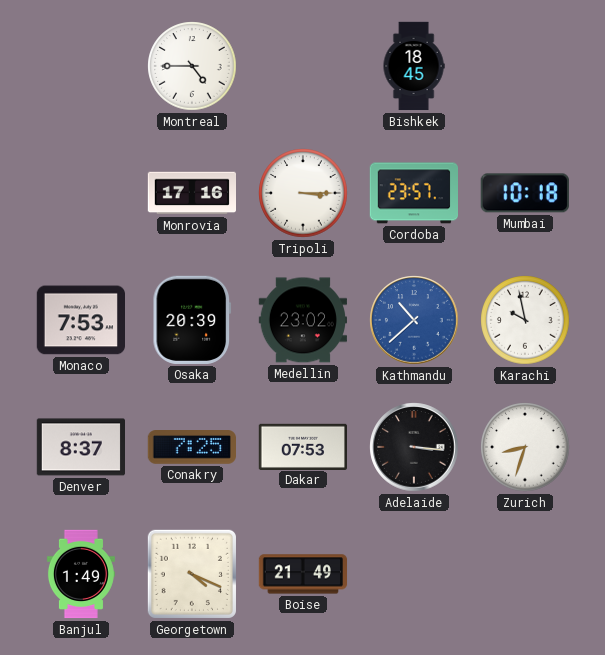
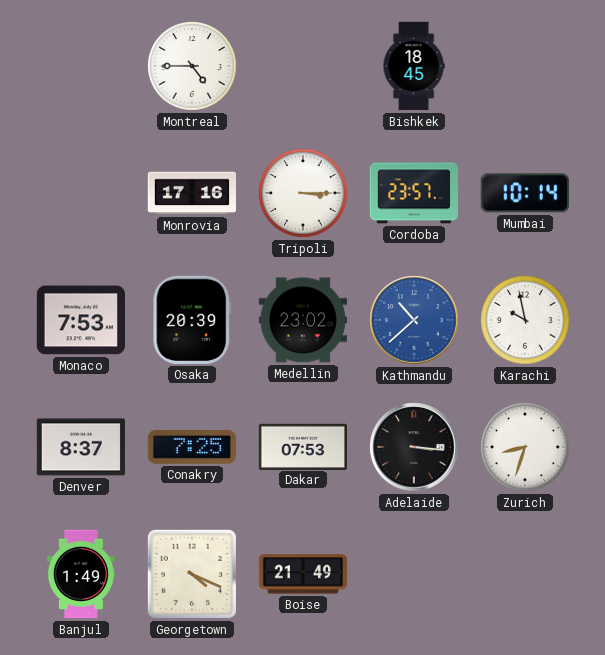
Mumbai: 10:18 -> 10:14 (525, 193)
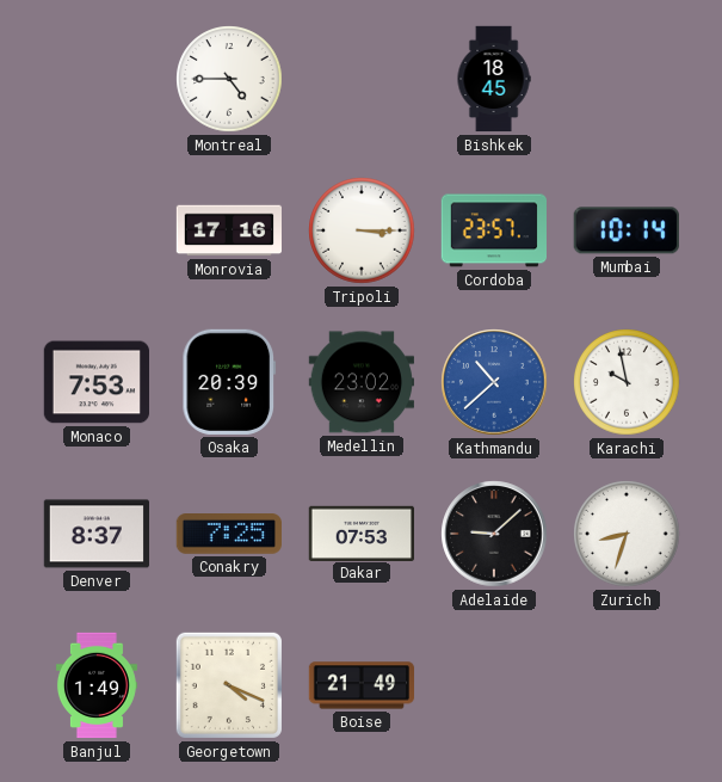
Adelaide: 3:16 -> 9:08 (494, 534)
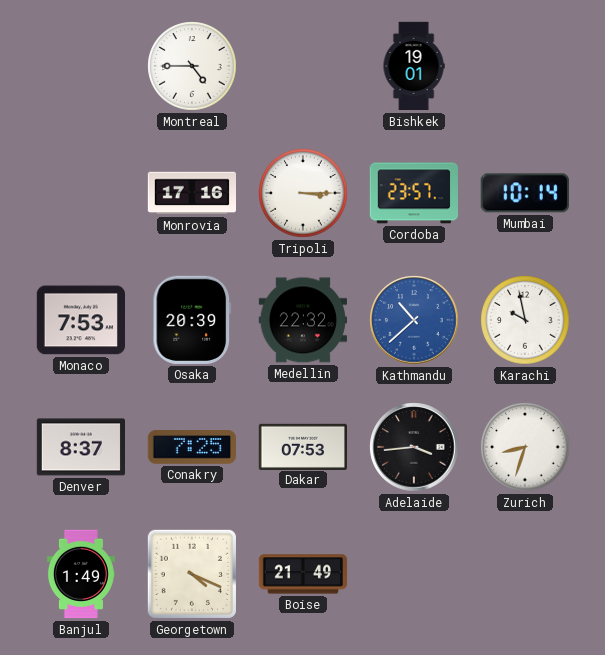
Bishkek: 18:45 -> 19:01 (414, 66)
Medellin: 23:02 -> 22:32 (302, 320)
Adelaide: 9:08 -> 3:44 (414, 447)
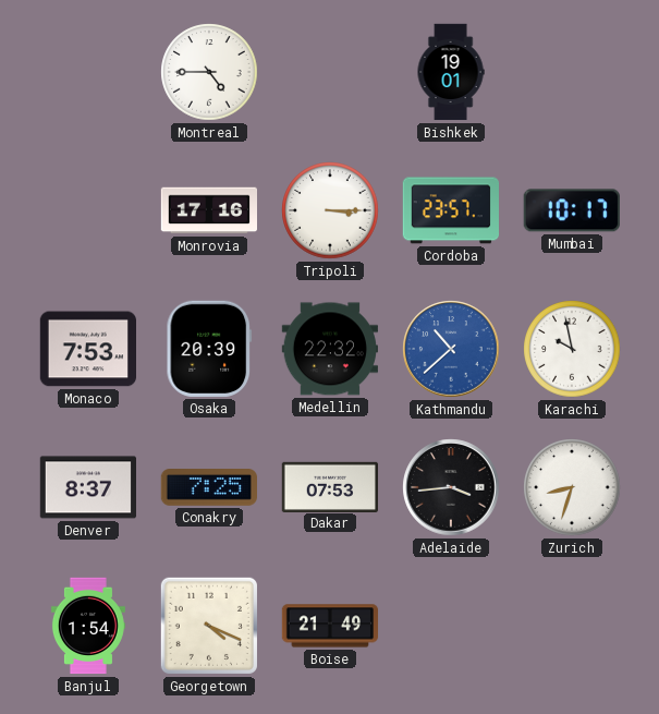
Mumbai: 10:14 -> 10:17 (572, 210)
Banjul: 1:49 -> 1:54 (88, 626)
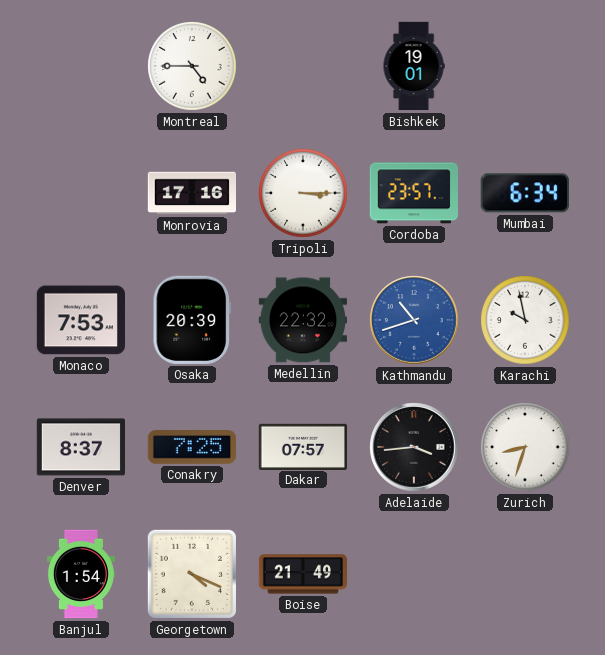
Mumbai: 10:17 -> 6:34 (525, 193)
Kathmandu: 10:38 -> 10:42 (414, 320)
Dakar: 07:53 -> 07:57 (302, 446)
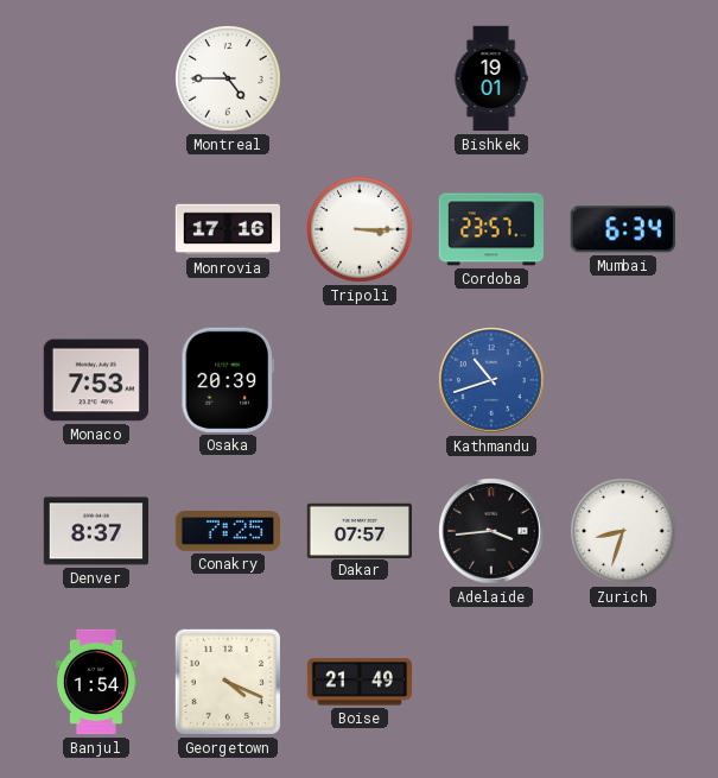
Medellin: 22:32 -> none (302, 320)
Karachi: 9:58 -> none (525, 320)
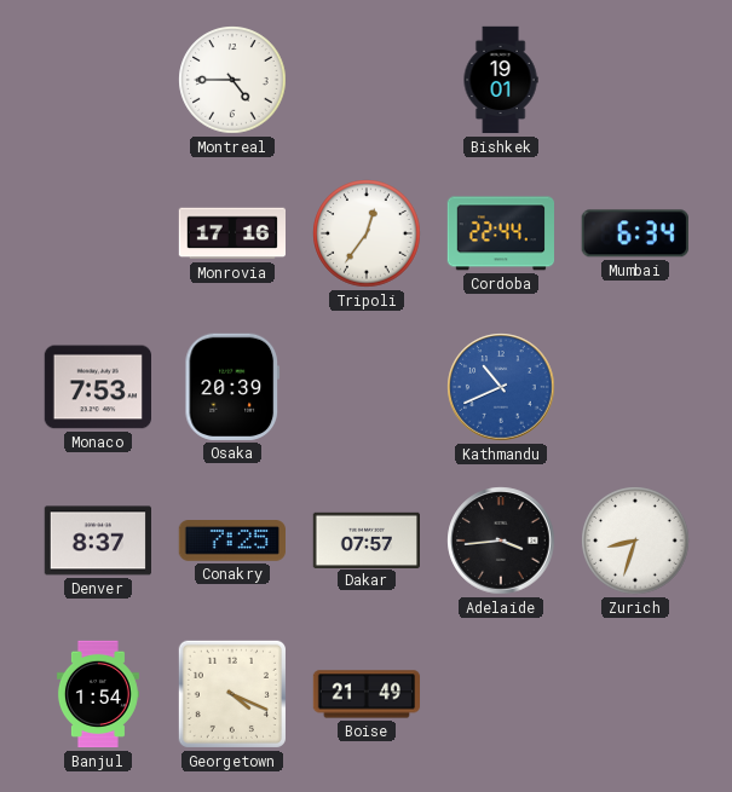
Tripoli: 3:15 -> 12:36 (367, 233)
Cordoba: 23:57 -> 22:44 (500, 233)
Kathmandu: 10:42 -> 10:41 (501, 387)
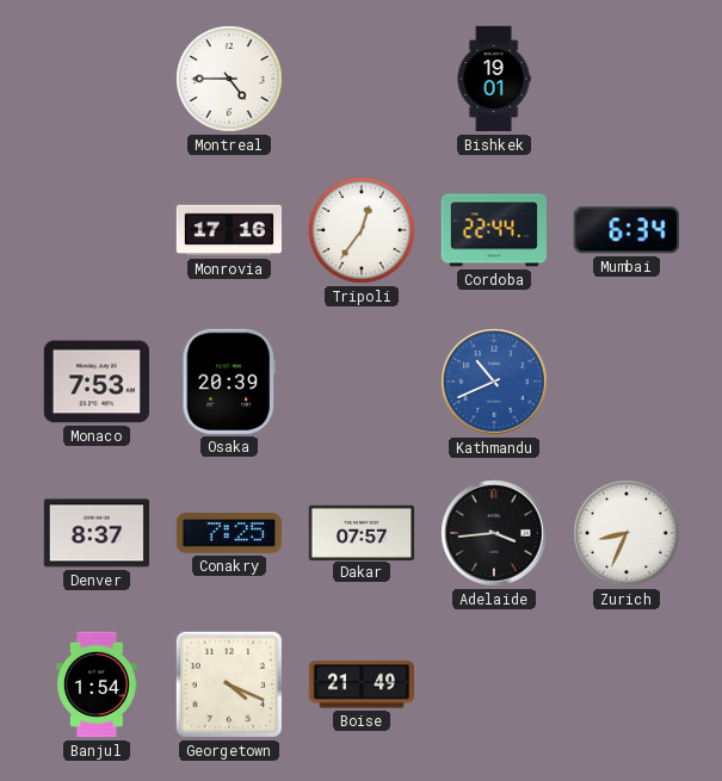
Zurich: 8:33 -> 8:34 (627, 533)
